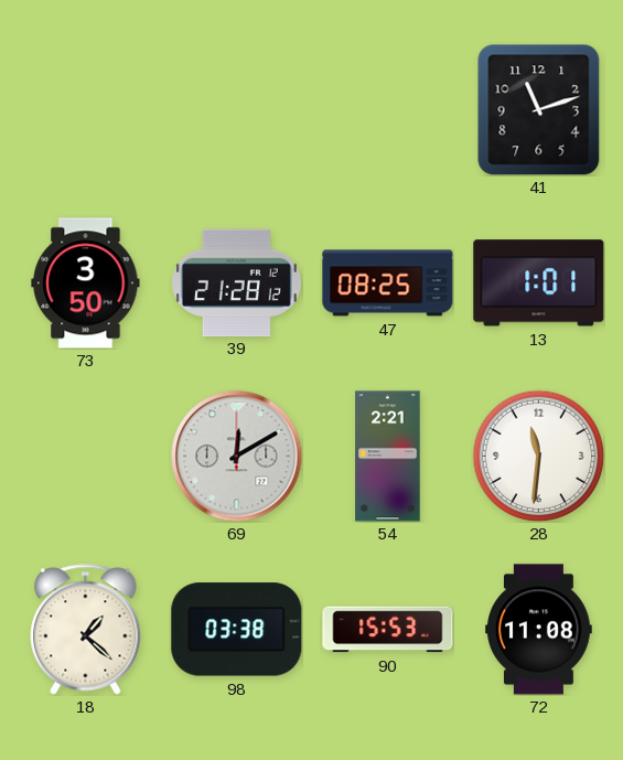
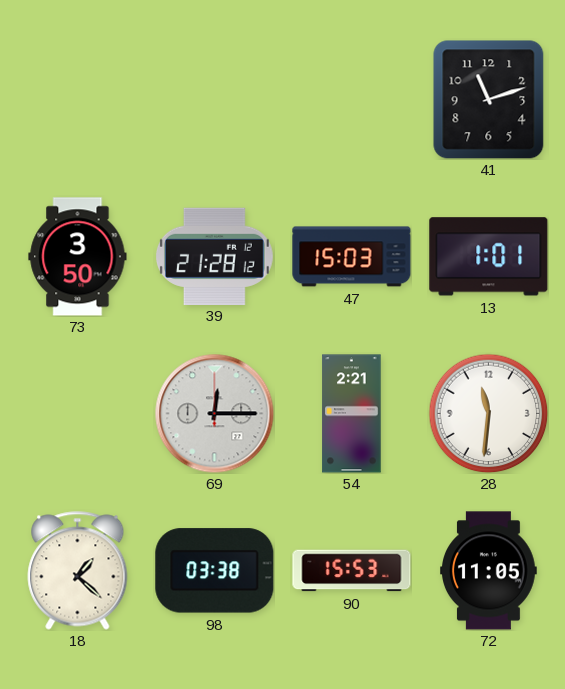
47: 08:25 -> 15:03 (352, 257)
69: 12:10 -> 12:15 (215, 414)
72: 11:08 -> 11:05 (489, 571)
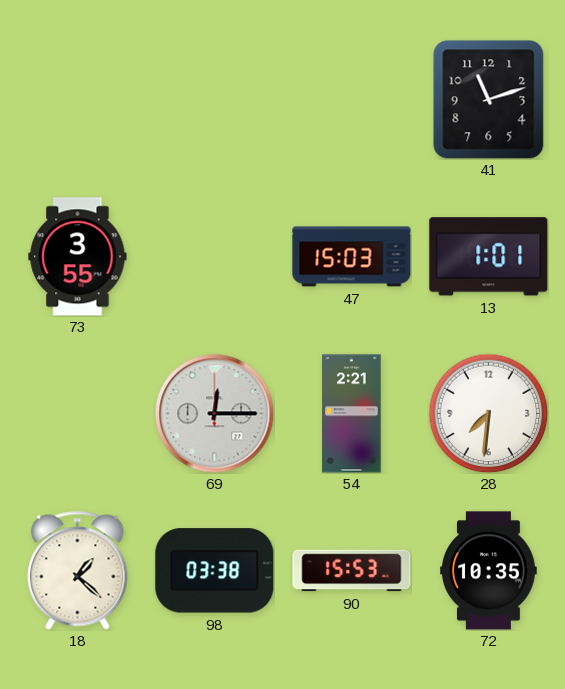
73: 3:50 -> 3:55 (78, 257)
39: 21:28 -> none (214, 256)
28: 11:31 -> 7:31 (488, 413)
72: 11:05 -> 10:35 (489, 571)
